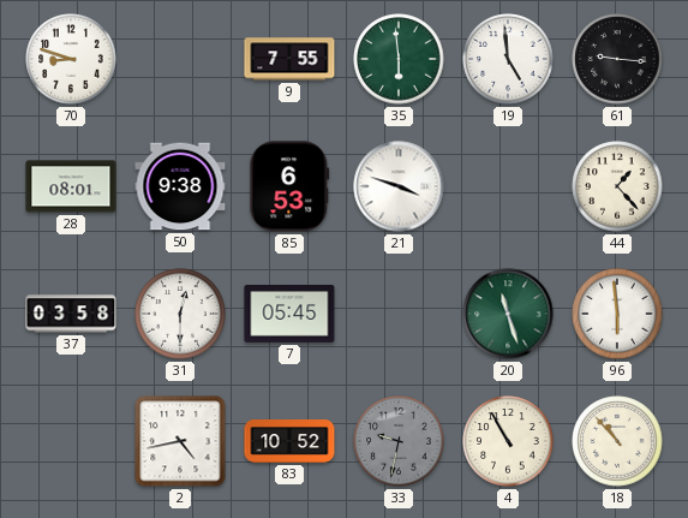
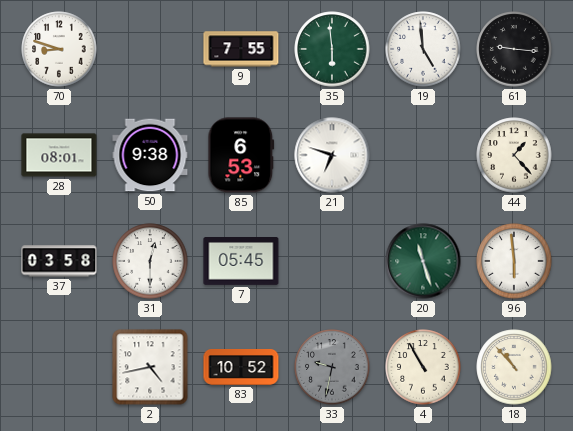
21: 3:48 -> 6:48 (332, 155)
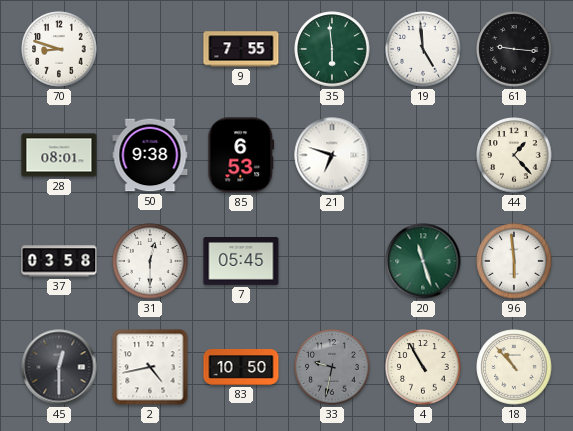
45: none -> 12:30 (59, 367)
83: 10:52 -> 10:50 (241, 368)
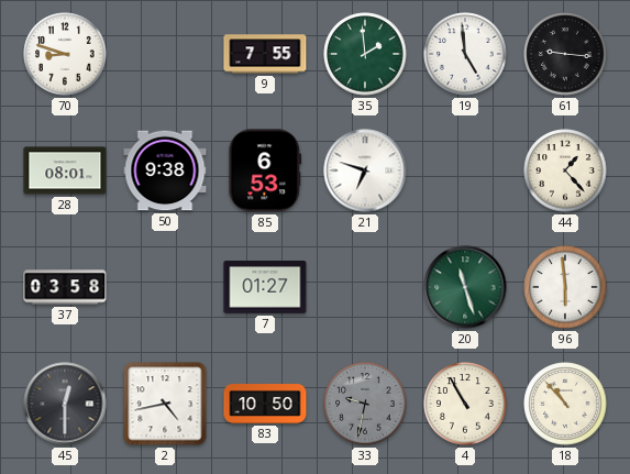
35: 5:59 -> 1:59 (365, 54)
31: 12:30 -> none (150, 261)
7: 05:45 -> 01:27 (265, 288)
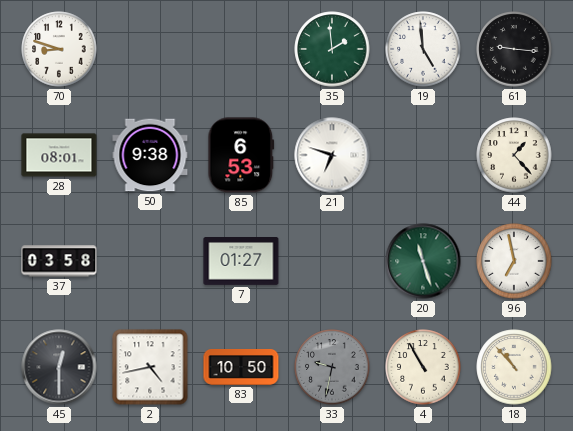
9: 7:55 -> none (265, 54)
96: 5:59 -> 6:58 (514, 261)
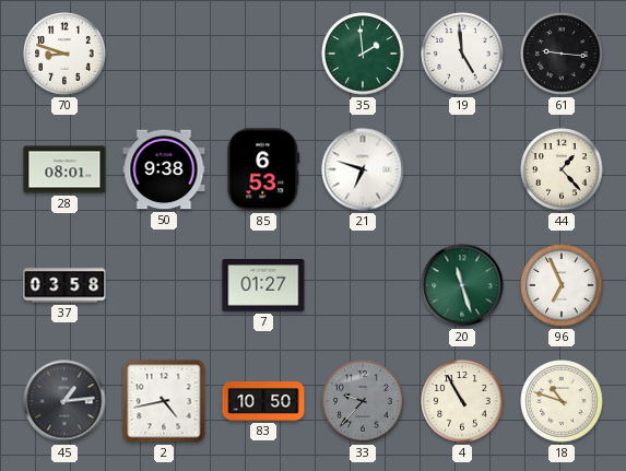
96: 6:58 -> 6:56 (562, 285)
45: 12:30 -> 1:14 (64, 401)
33: 9:32 -> 9:37 (363, 401)
18: 10:53 -> 10:48 (562, 401)
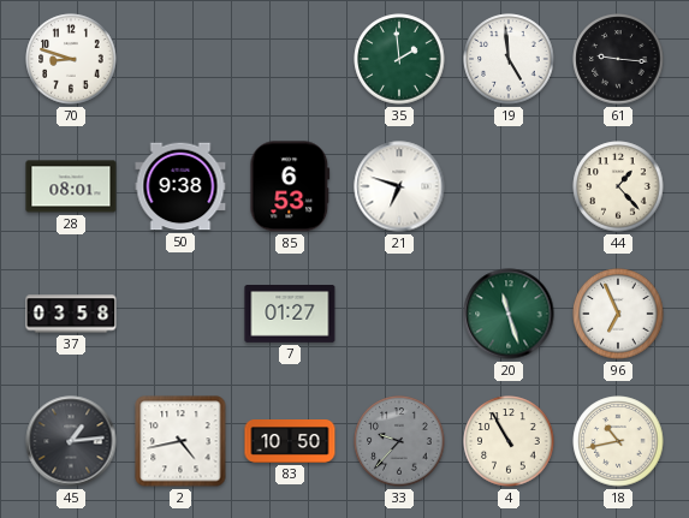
18: 10:48 -> 10:43 (618, 441)
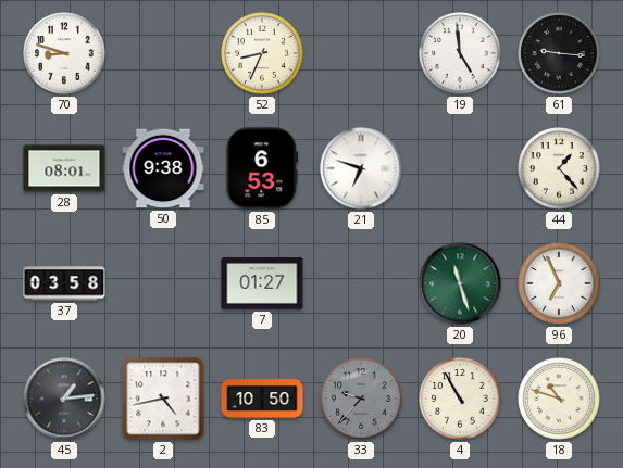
52: none -> 8:34 (262, 53)
35: 1:59 -> none (399, 59)
18: 10:43 -> 10:48 (559, 399)
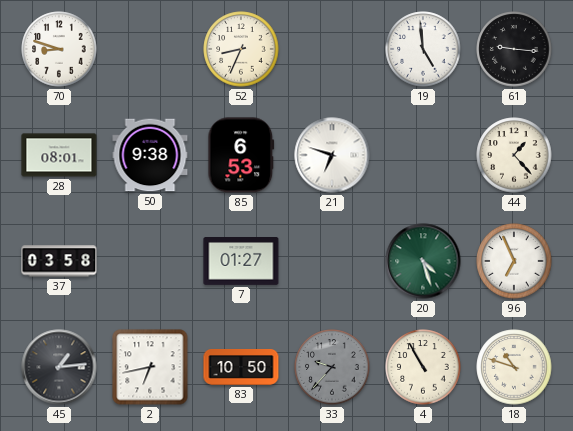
20: 11:27 -> 4:27 (423, 261)
2: 4:43 -> 6:43 (150, 367)
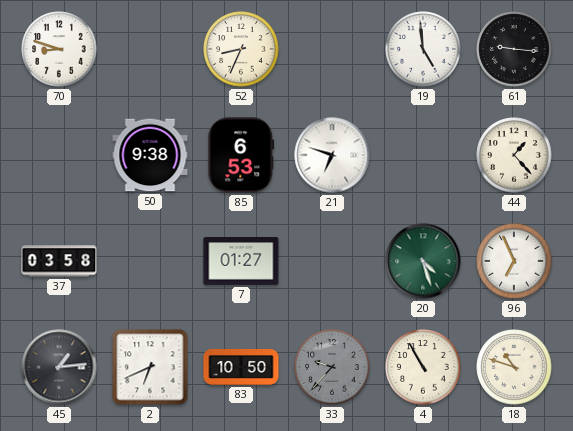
28: 08:01 -> none (59, 155)
2: 6:43 -> 6:41 (150, 367)
